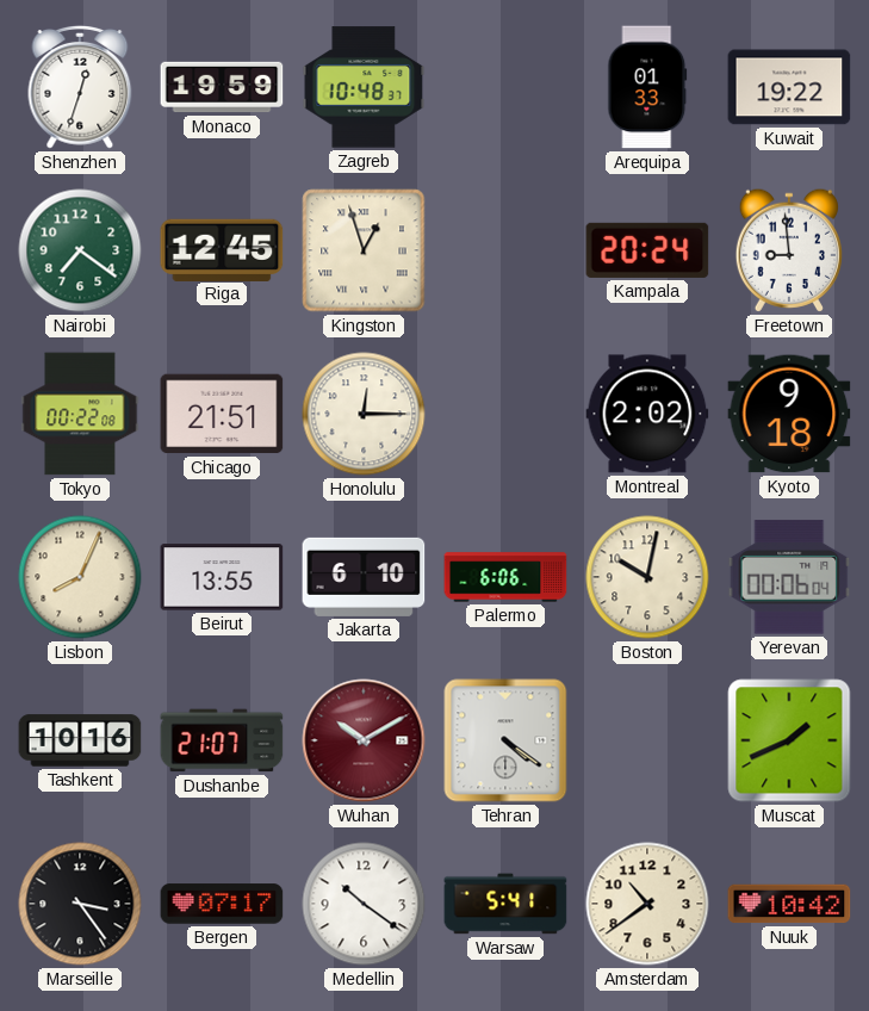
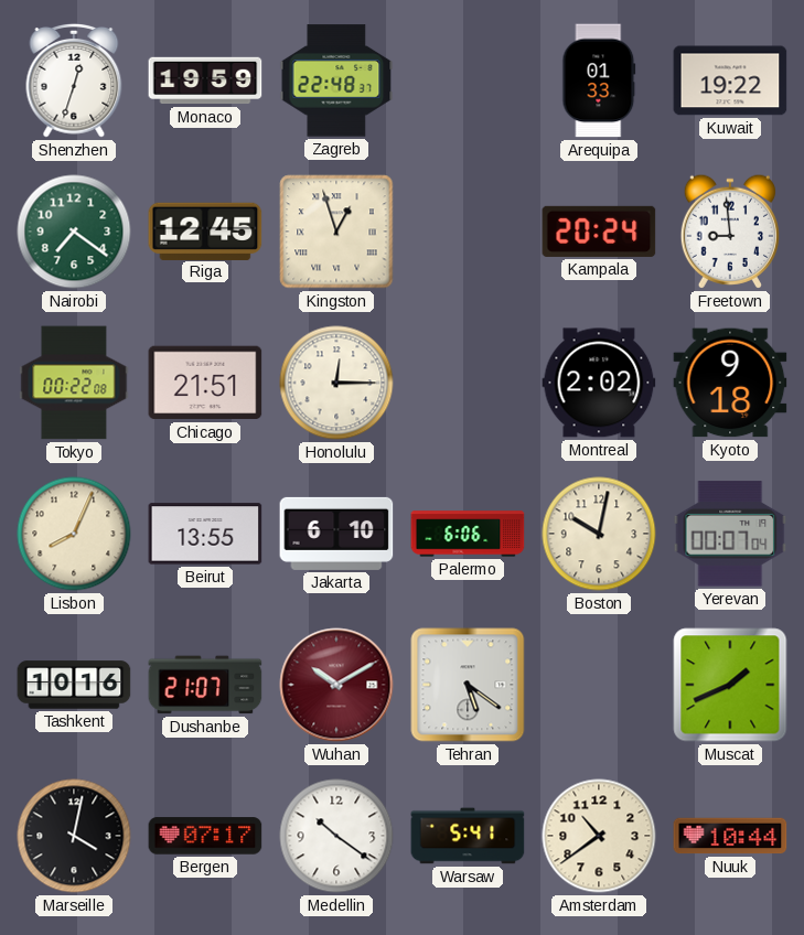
Zagreb: 10:48 -> 22:48 (336, 80)
Yerevan: 00:06 -> 00:07 (730, 534)
Tehran: 4:21 -> 5:21 (468, 685)
Marseille: 3:24 -> 4:02 (74, 836)
Nuuk: 10:42 -> 10:44 (730, 836)
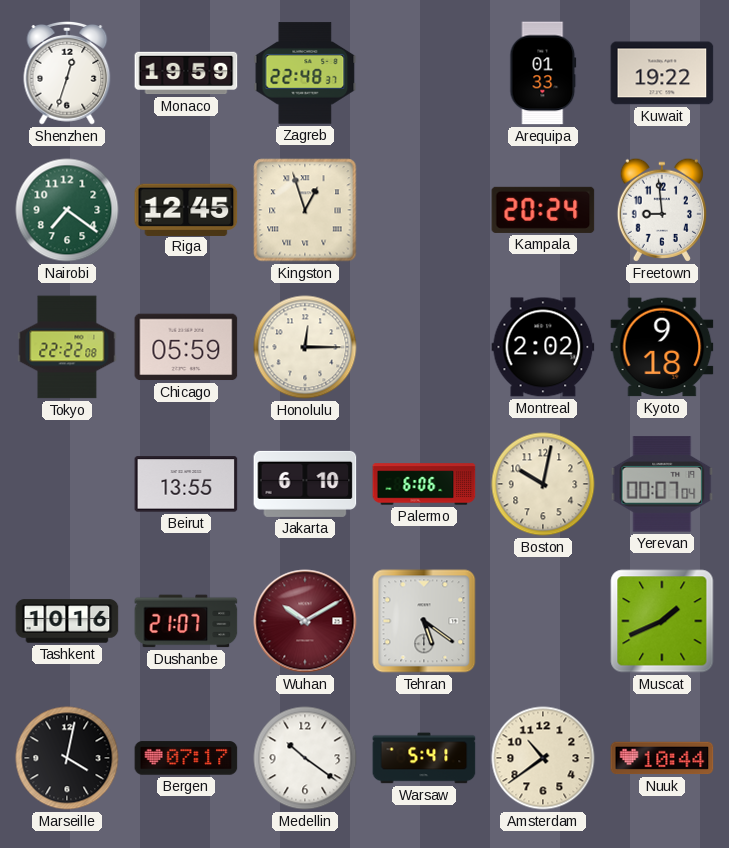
Tokyo: 00:22 -> 22:22 (67, 347)
Chicago: 21:51 -> 05:59 (186, 347)
Lisbon: 8:04 -> none (74, 534)
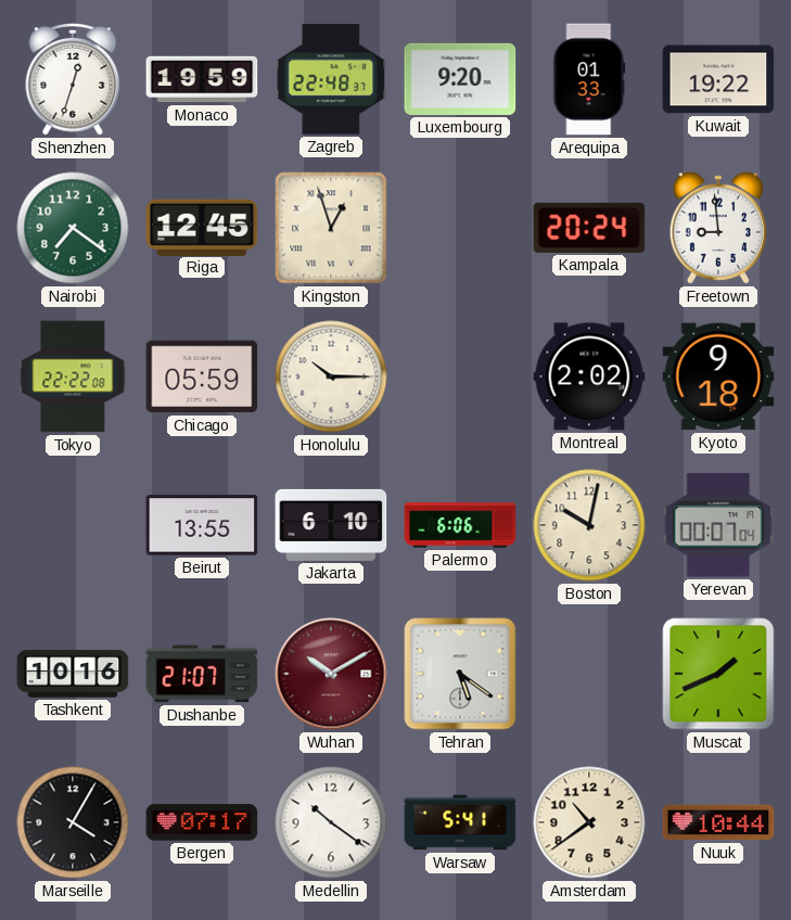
Luxembourg: none -> 9:20 (460, 79)
Honolulu: 12:15 -> 10:15 (331, 376)
Marseille: 4:02 -> 4:05 (73, 822)
